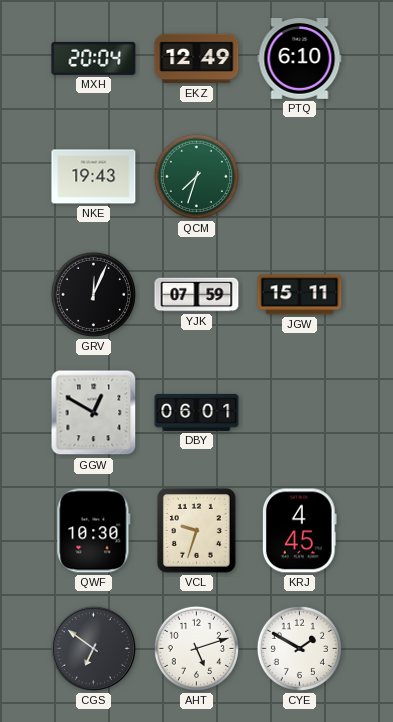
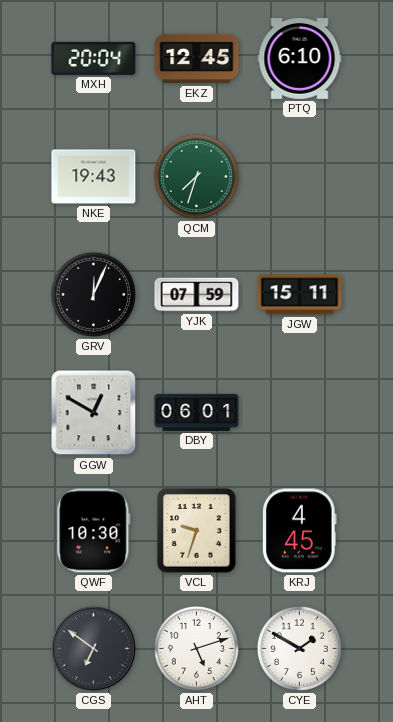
EKZ: 12:49 -> 12:45 (197, 59)
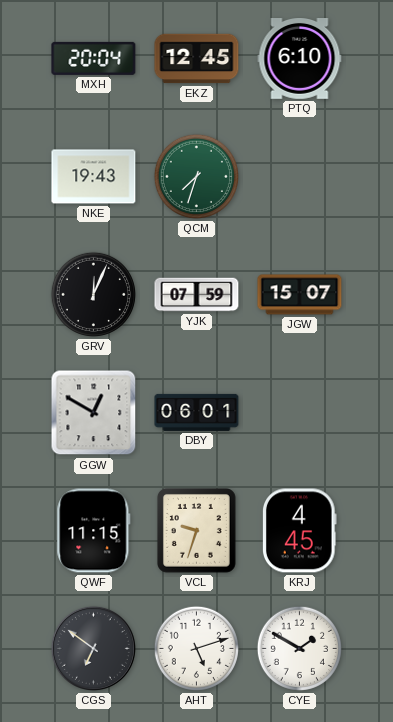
JGW: 15:11 -> 15:07 (300, 295)
QWF: 10:30 -> 11:15 (94, 531)
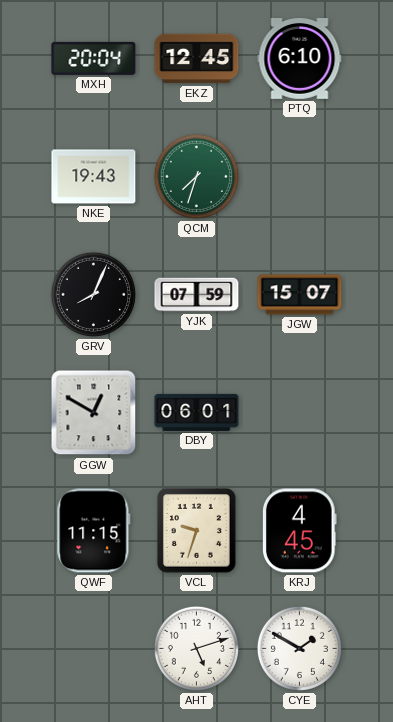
GRV: 12:04 -> 8:04 (93, 294)
CGS: 6:51 -> none (93, 648)
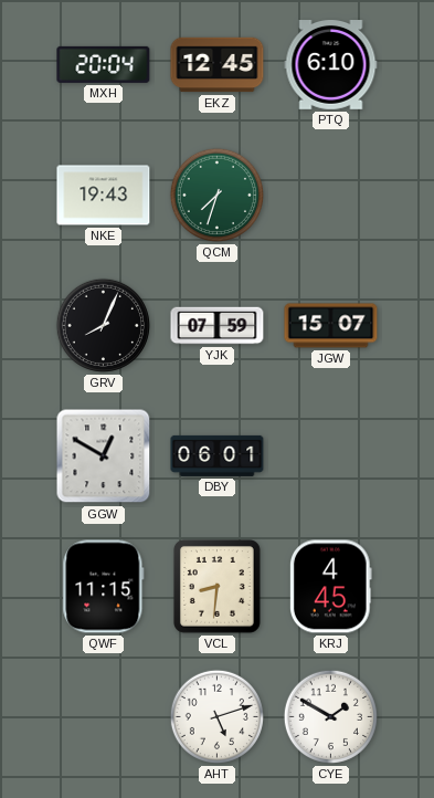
VCL: 9:33 -> 8:31 (216, 587)
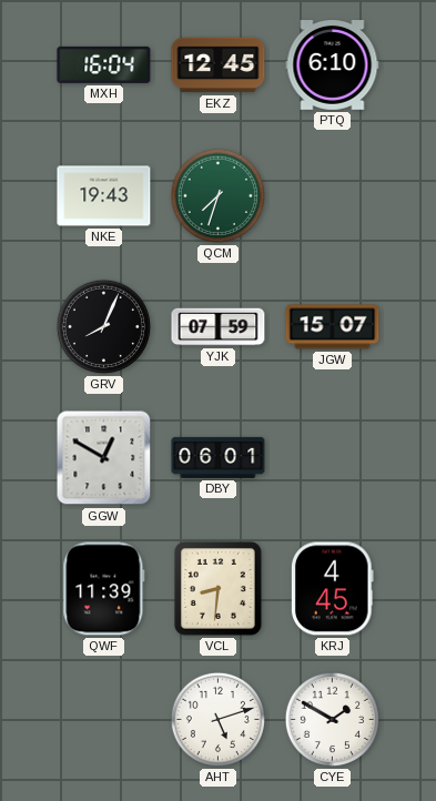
MXH: 20:04 -> 16:04 (104, 64)
QWF: 11:15 -> 11:39 (104, 589)
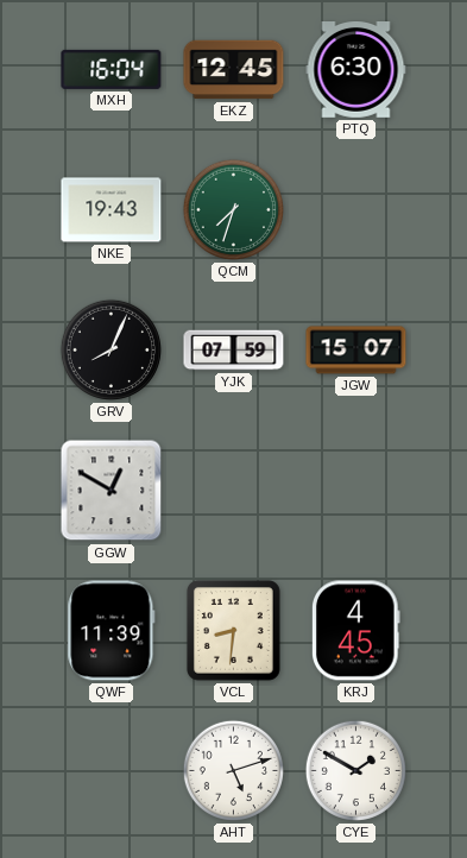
PTQ: 6:10 -> 6:30 (356, 70)
DBY: 06:01 -> none (219, 457)
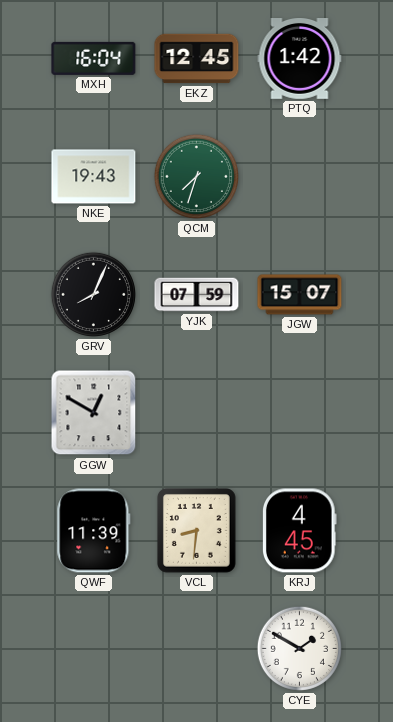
PTQ: 6:30 -> 1:42 (300, 59)
AHT: 5:12 -> none (233, 770)
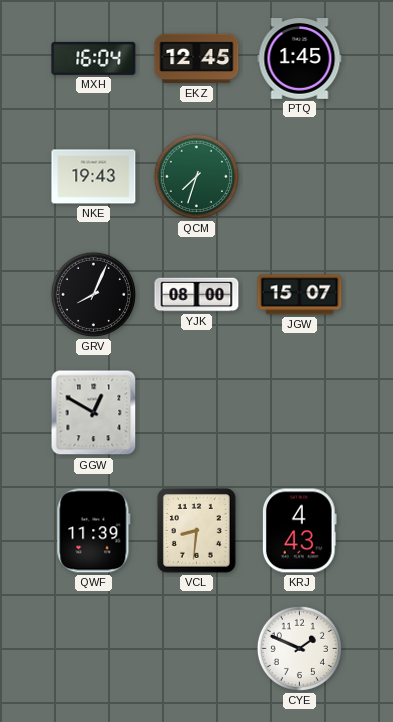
PTQ: 1:42 -> 1:45 (300, 59)
YJK: 07:59 -> 08:00 (197, 295)
KRJ: 4:45 -> 4:43 (299, 531)
CYE: 1:50 -> 1:49 (299, 648)
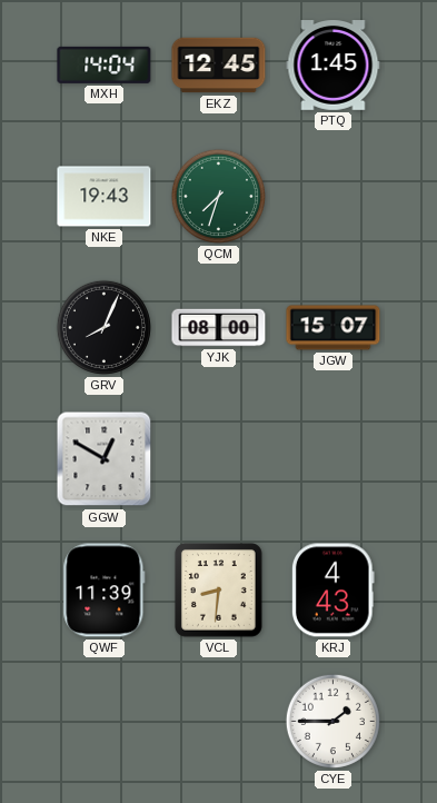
MXH: 16:04 -> 14:04 (105, 65)
CYE: 1:49 -> 1:45 (332, 721)
